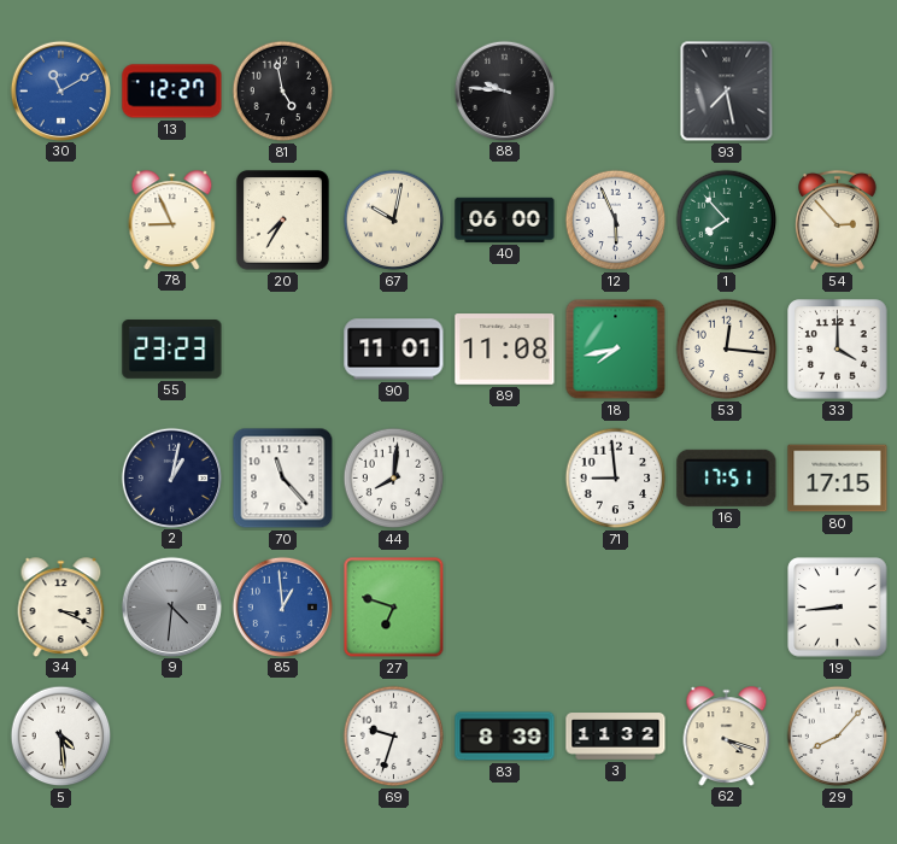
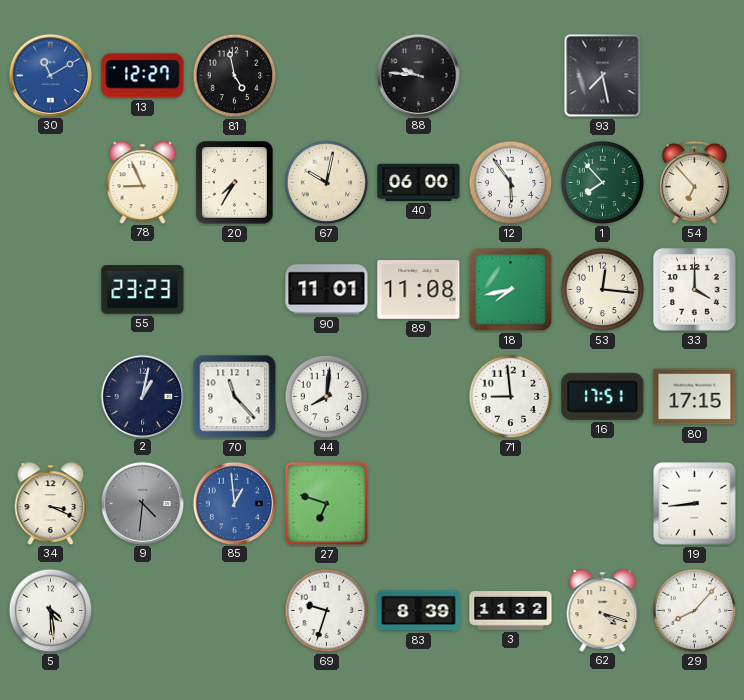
12: 5:56 -> 5:54 (511, 183)
54: 2:53 -> 6:53 (695, 182)
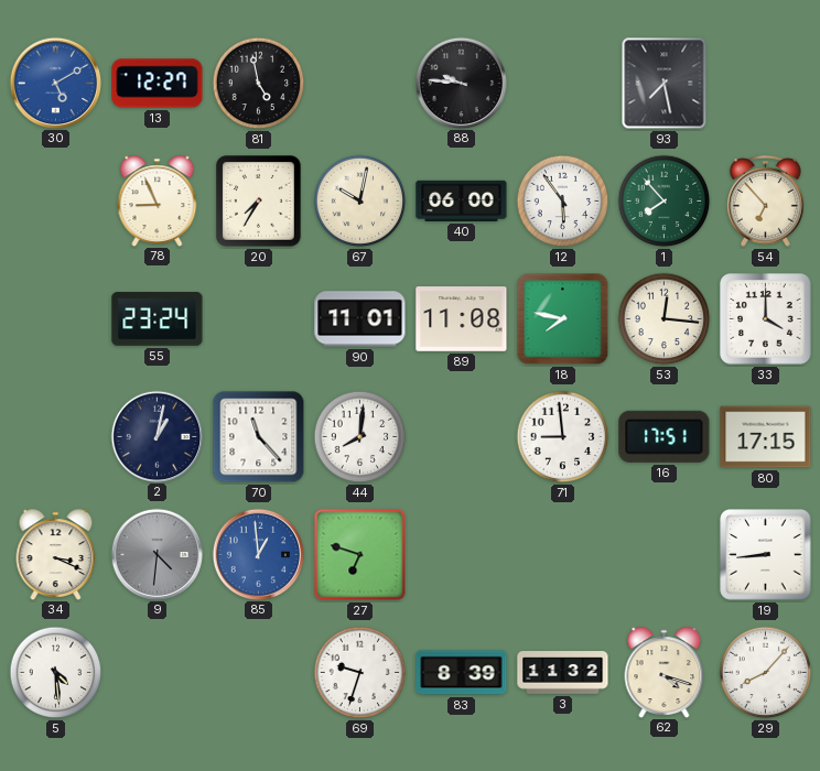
30: 11:10 -> 5:10 (55, 83)
55: 23:23 -> 23:24 (158, 319)
18: 7:43 -> 7:47 (563, 319)
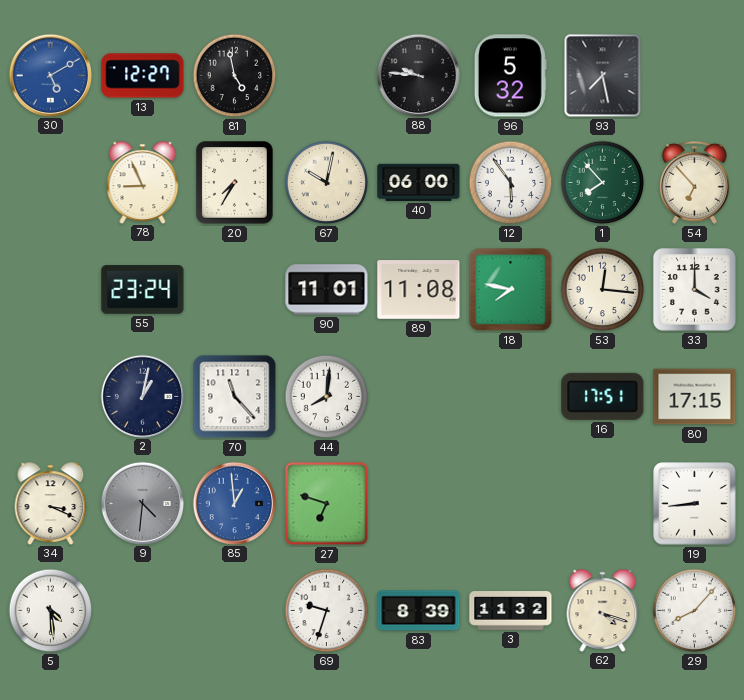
96: none -> 5:32 (510, 76)
71: 8:59 -> none (563, 437)
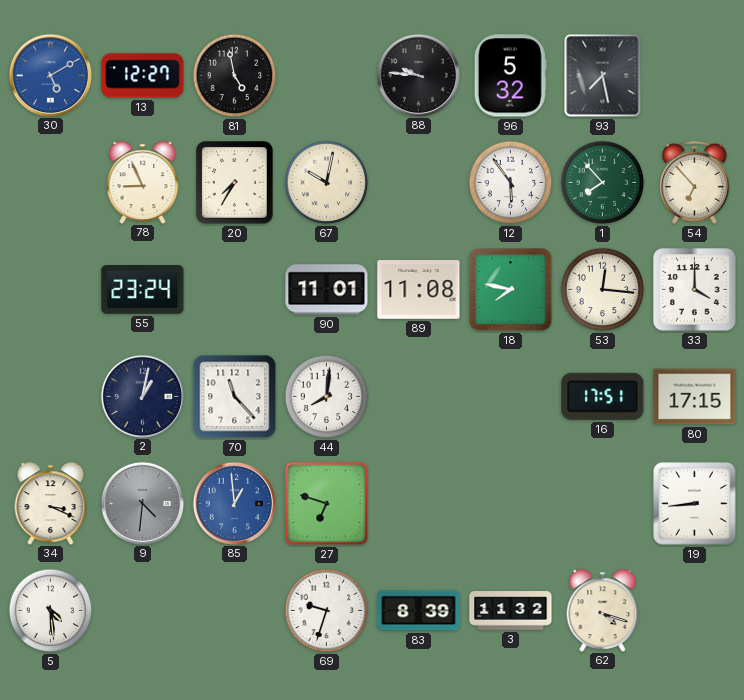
40: 06:00 -> none (419, 182)
29: 8:07 -> none (695, 611)
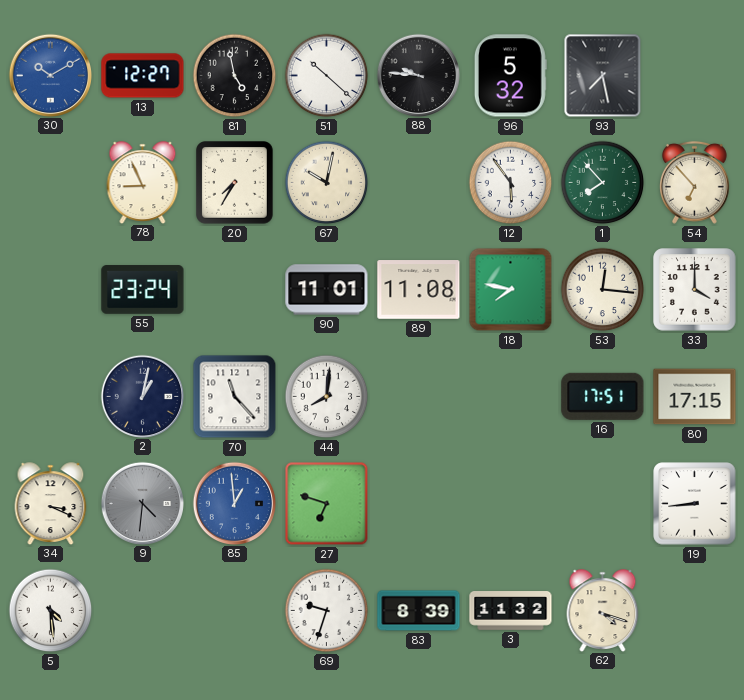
30: 5:10 -> 10:10 (50, 75)
51: none -> 10:22 (327, 76)
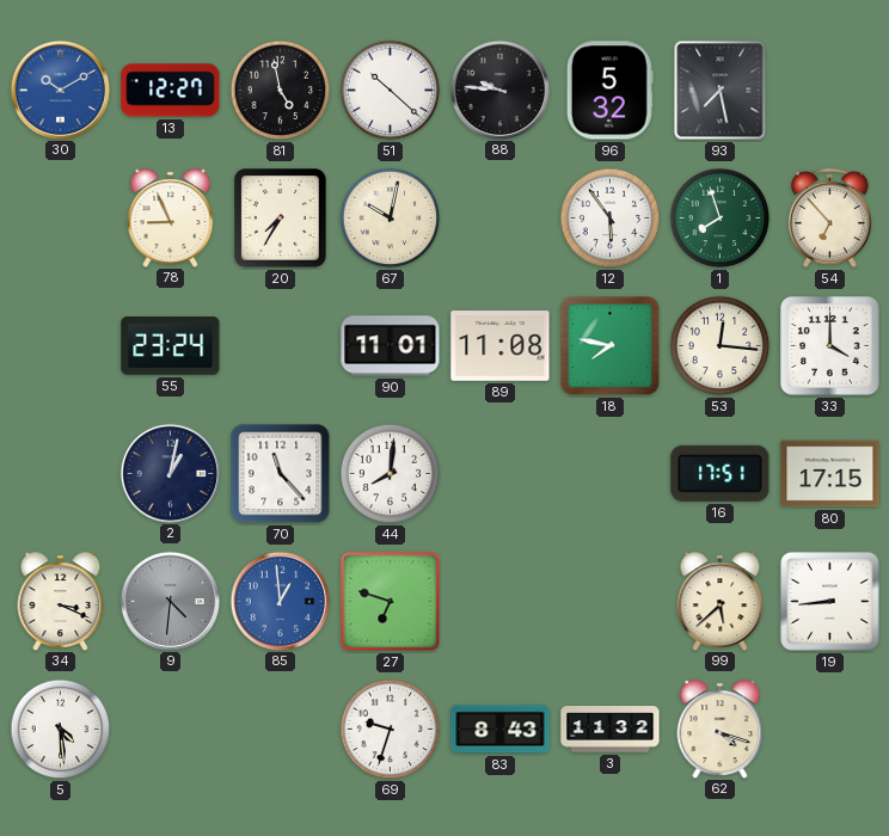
1: 7:53 -> 7:57 (721, 219)
99: none -> 5:38 (721, 601)
83: 8:39 -> 8:43 (501, 730)
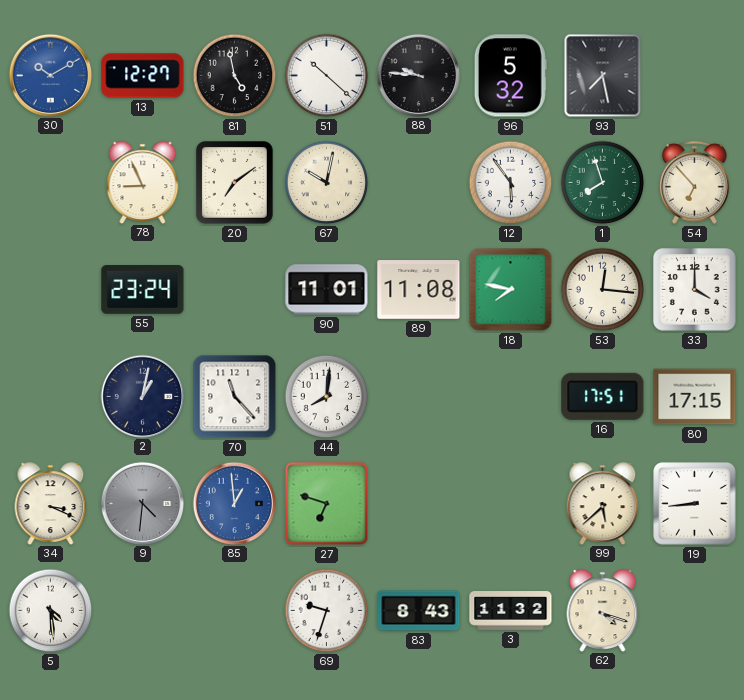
20: 7:35 -> 7:09 (235, 183)
